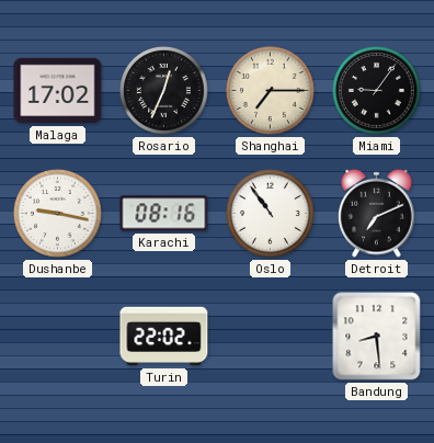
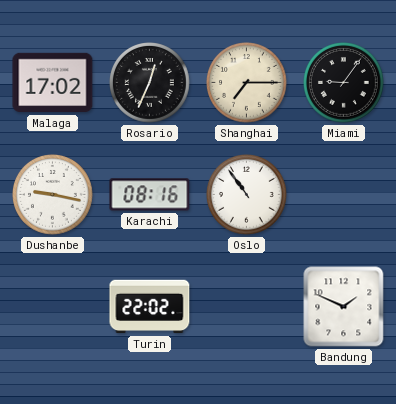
Detroit: 7:11 -> none (377, 213)
Bandung: 8:29 -> 1:49 (344, 307)
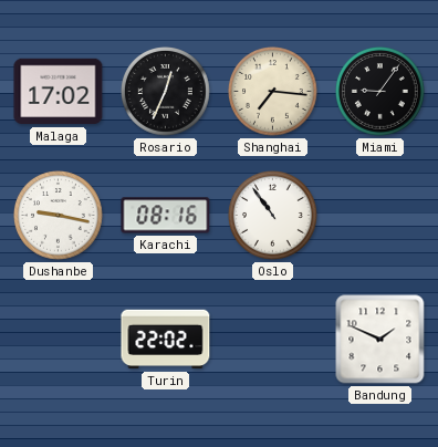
Shanghai: 7:15 -> 7:16 (273, 92)
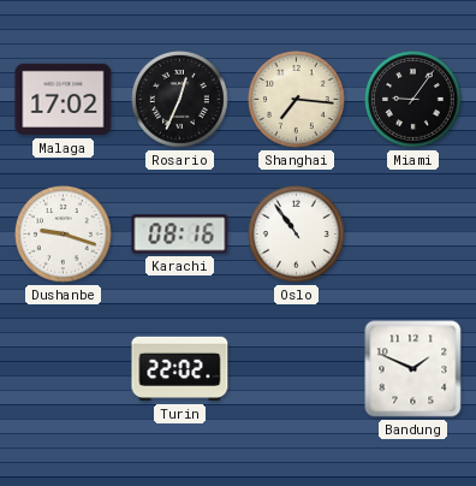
Dushanbe: 9:17 -> 9:18 (64, 235)
